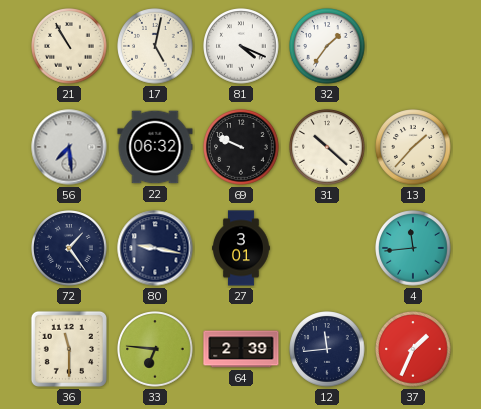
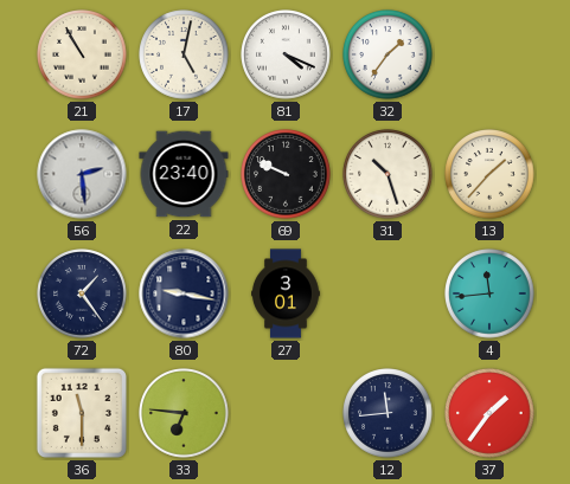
56: 7:29 -> 2:29 (82, 174)
22: 06:32 -> 23:40 (184, 174)
31: 10:22 -> 10:27 (388, 174)
64: 2:39 -> none (241, 349)
37: 1:34 -> 1:36 (489, 413)
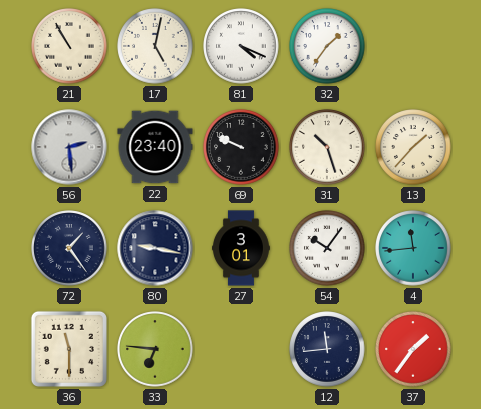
54: none -> 10:06 (327, 248)
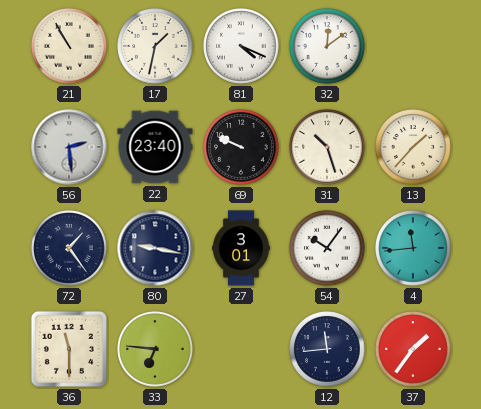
17: 5:02 -> 1:32 (155, 46)
32: 1:36 -> 12:09 (327, 46)
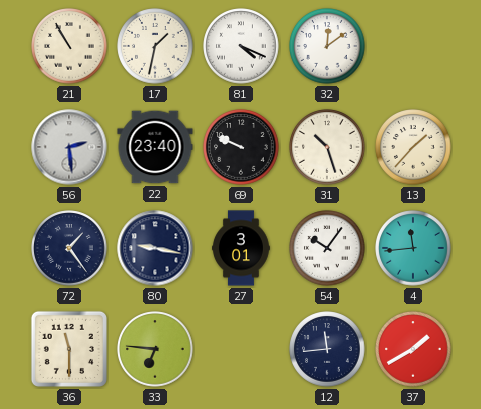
37: 1:36 -> 1:40 (413, 349)
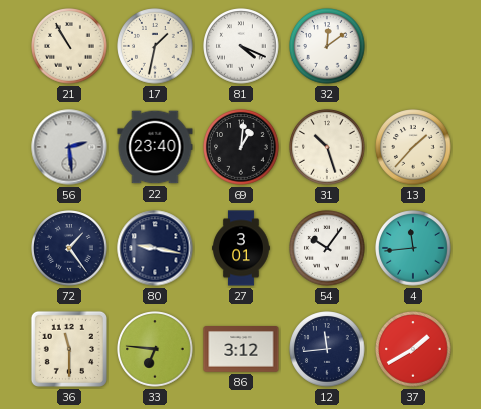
69: 9:49 -> 1:01 (241, 147)
86: none -> 3:12 (241, 349)
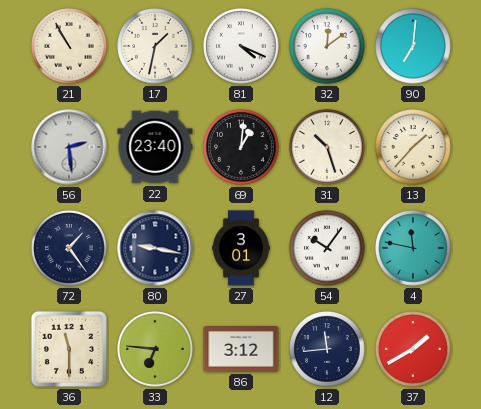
90: none -> 7:01 (413, 46)
4: 11:44 -> 11:47 (413, 248)
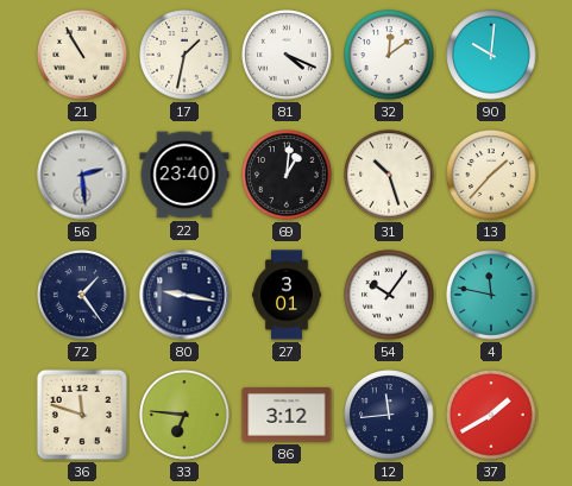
90: 7:01 -> 10:01 (491, 55)
36: 11:30 -> 11:48 (82, 415)
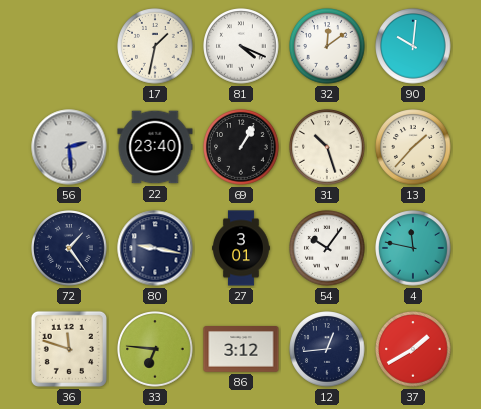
21: 10:55 -> none (82, 55)
69: 1:01 -> 1:05 (241, 147)
12: 11:44 -> 12:44 (327, 349)
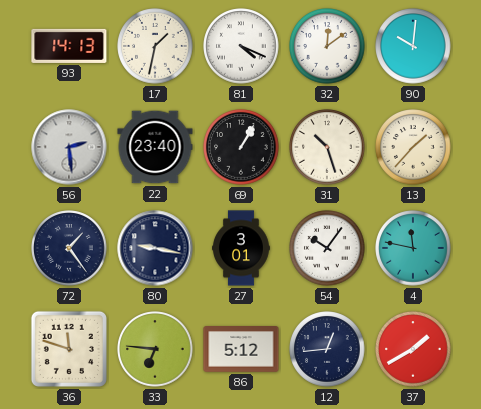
93: none -> 14:13 (69, 46)
86: 3:12 -> 5:12 (241, 349)
